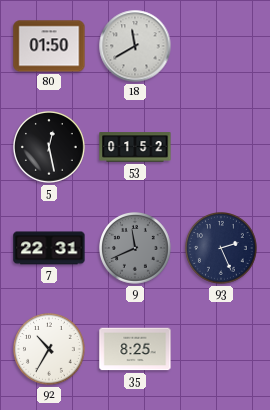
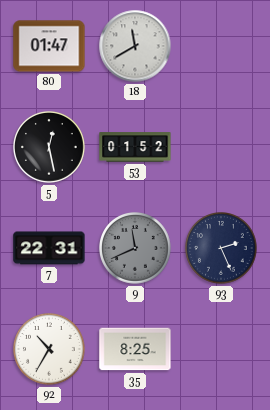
80: 01:50 -> 01:47 (49, 46)
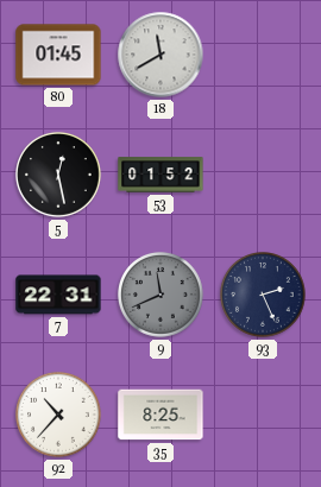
80: 01:47 -> 01:45 (58, 55)
92: 10:35 -> 10:37 (59, 416)
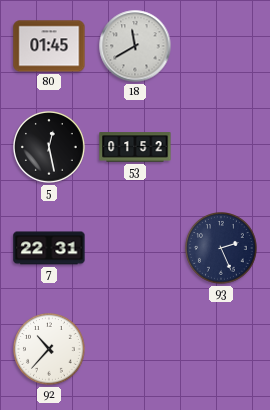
9: 11:41 -> none (162, 296)
35: 8:25 -> none (160, 415)
